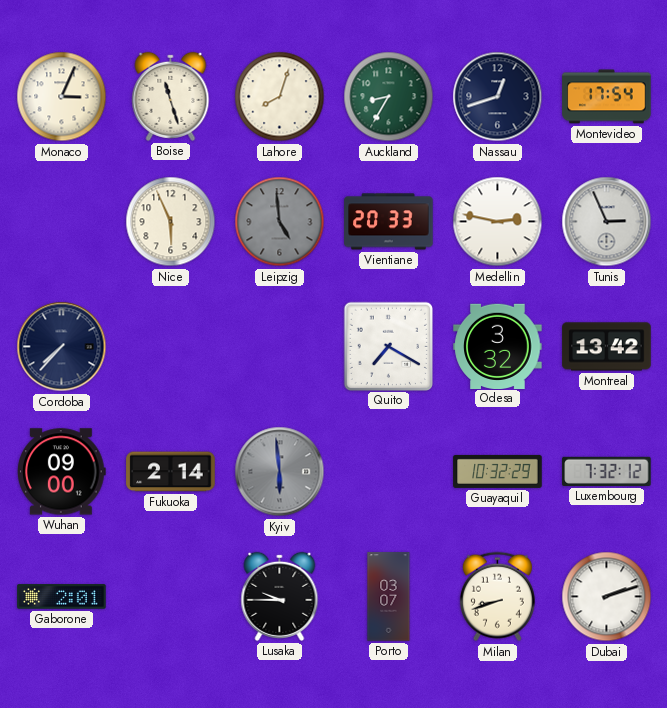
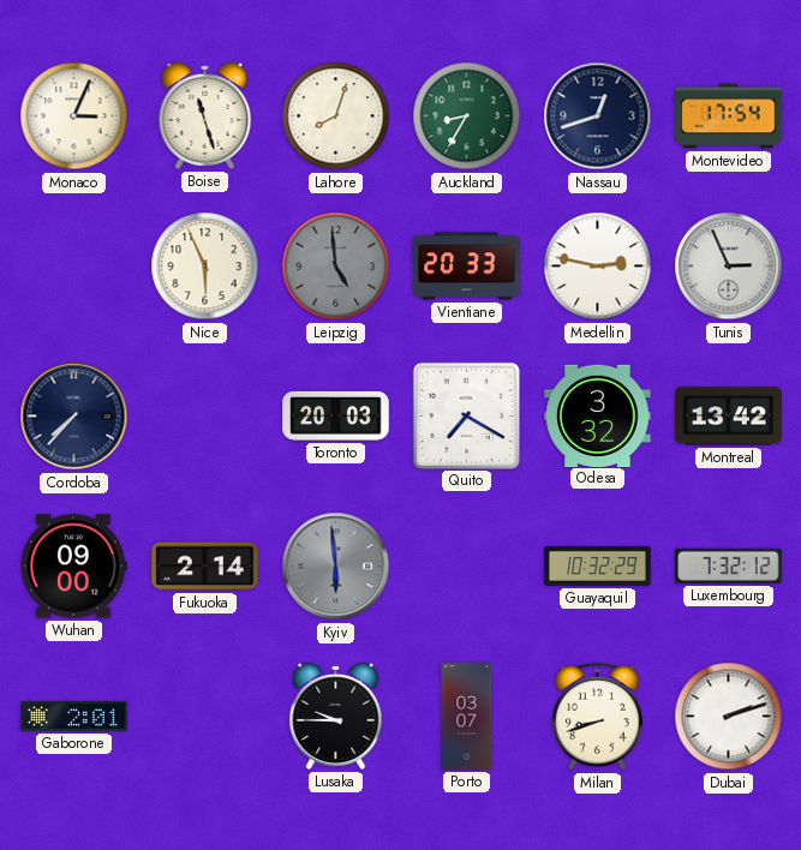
Toronto: none -> 20:03 (336, 415)
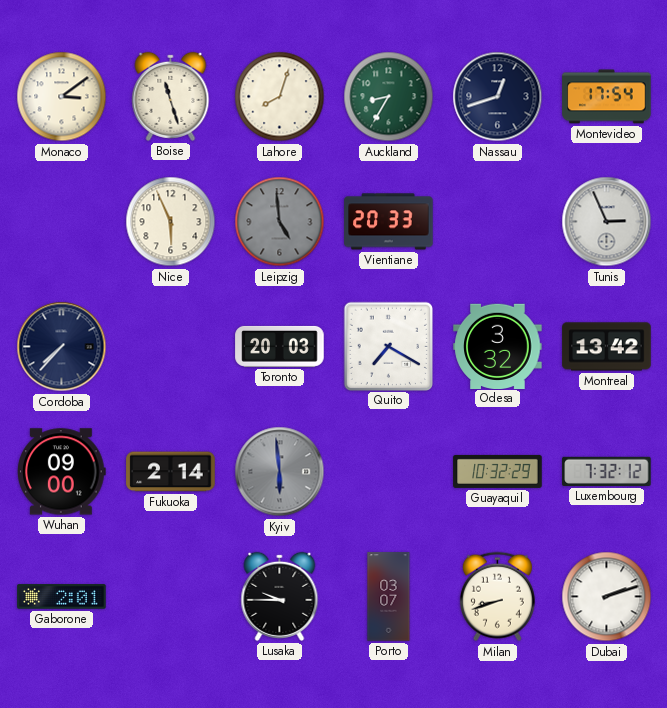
Monaco: 3:04 -> 3:09 (62, 97)
Medellin: 2:47 -> none (598, 267)
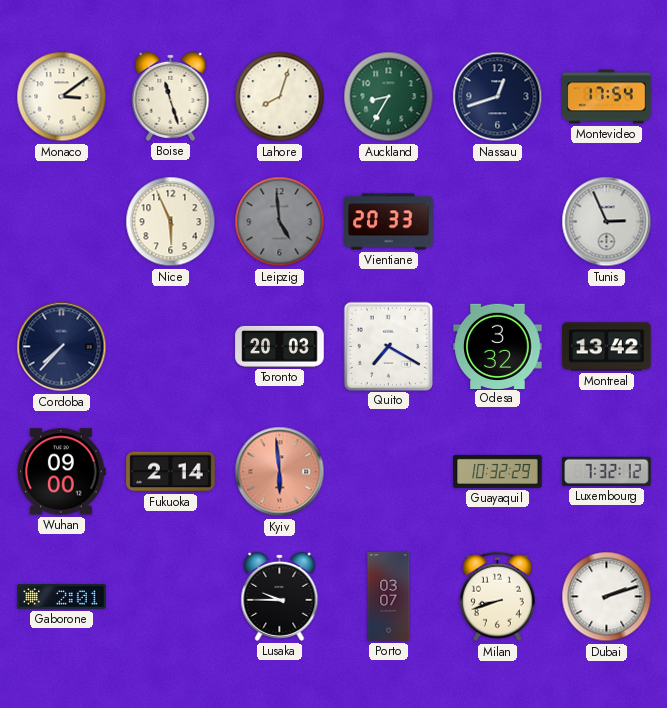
Kyiv dial: grey -> salmon (280, 472)
